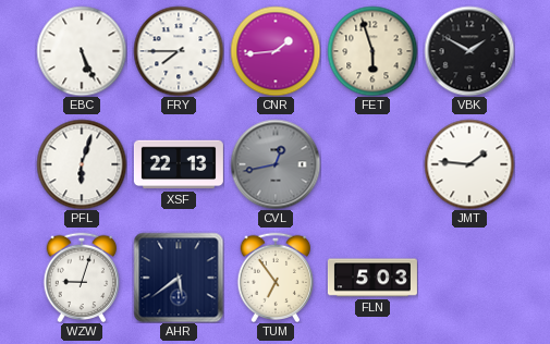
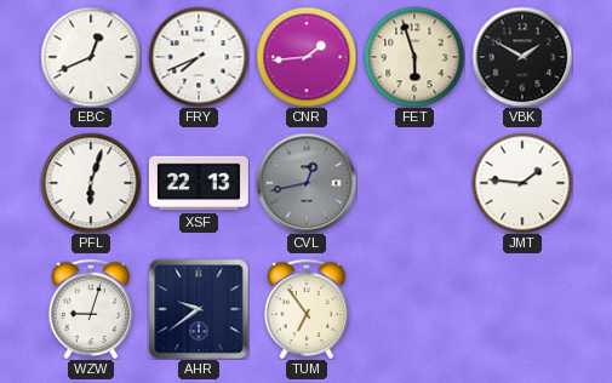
EBC: 5:26 -> 12:41 (91, 57)
FRY: 7:45 -> 7:41 (199, 57)
AHR: 5:39 -> 9:39 (199, 309)
FLN: 5:03 -> none (372, 278)
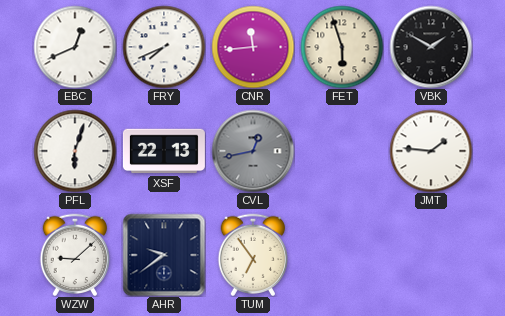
CNR: 1:44 -> 11:44 (253, 47)
WZW: 9:03 -> 9:08 (75, 255)
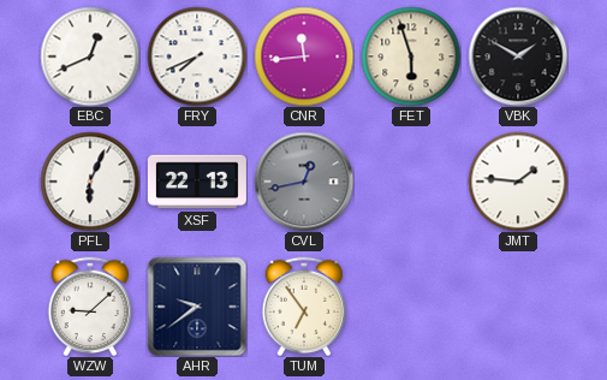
PFL: 6:03 -> 6:04 (90, 182)
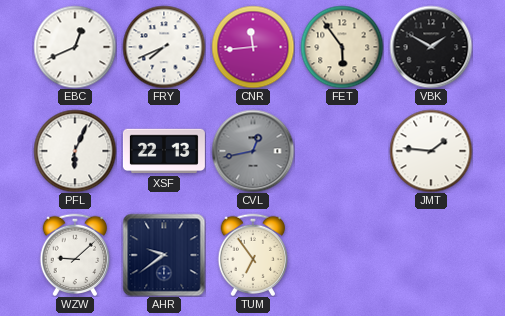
FET: 5:57 -> 5:54 (342, 47)
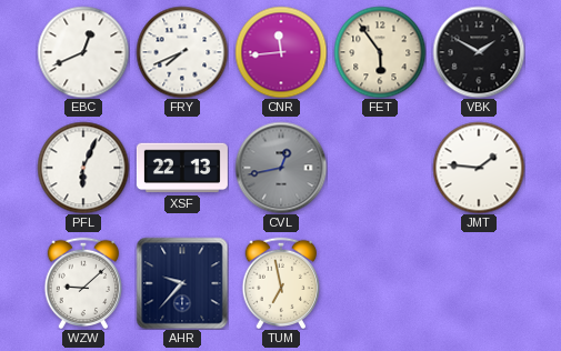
AHR: 9:39 -> 9:37 (182, 283)
TUM: 6:54 -> 6:58 (281, 283)
